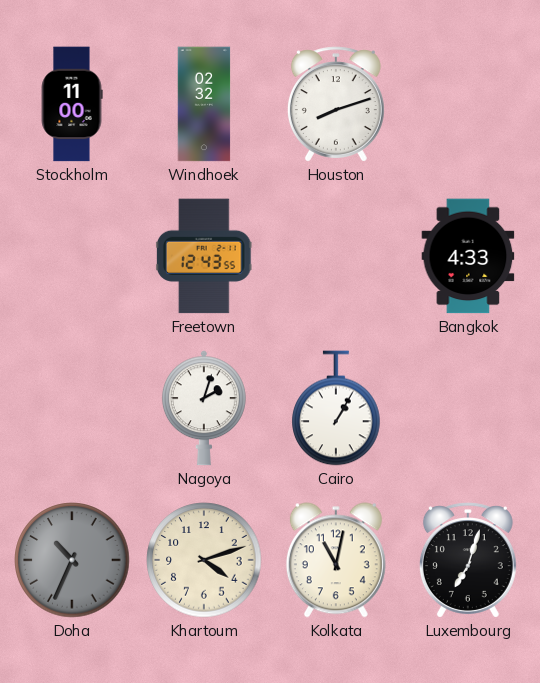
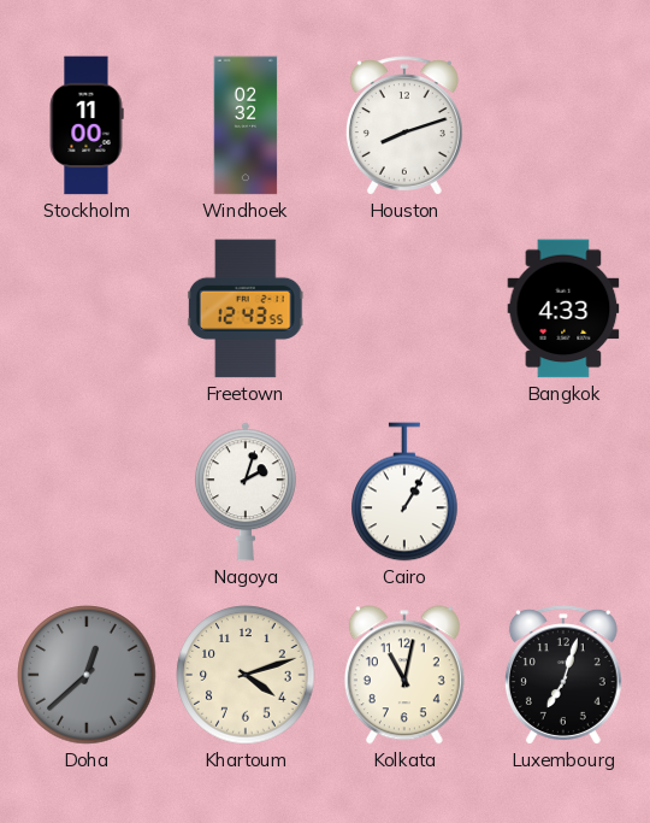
Doha: 10:34 -> 12:38 (87, 675)
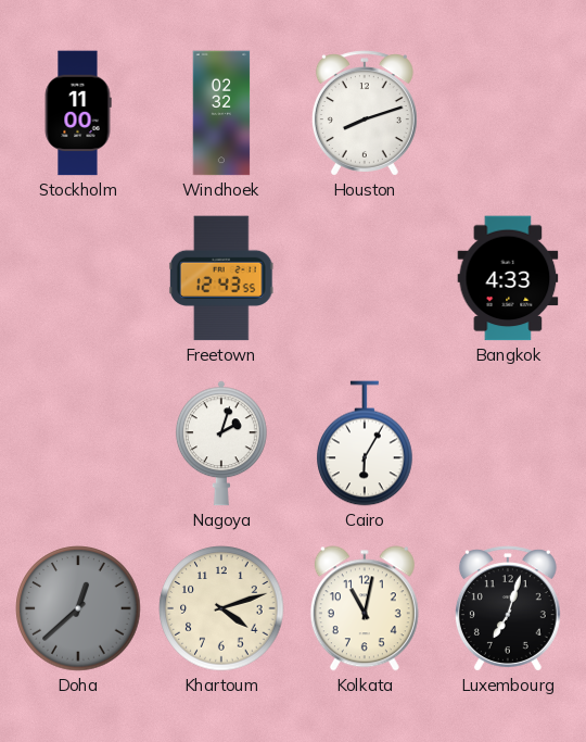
Cairo: 1:05 -> 6:05 (365, 443)
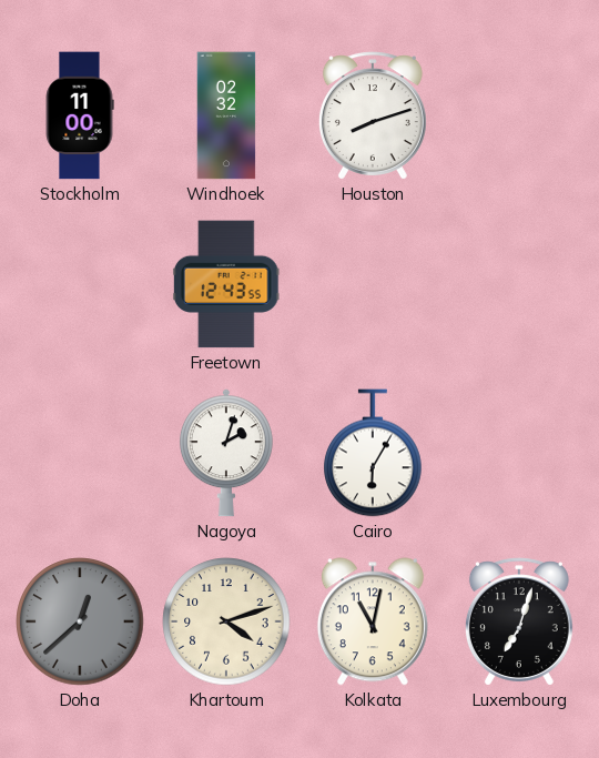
Bangkok: 4:33 -> none (508, 278)
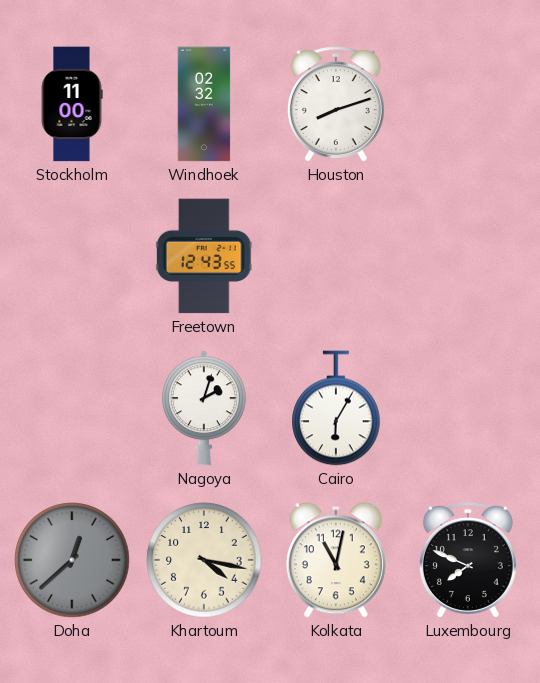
Khartoum: 4:12 -> 4:17 (204, 560)
Luxembourg: 7:03 -> 7:49 (468, 560)
